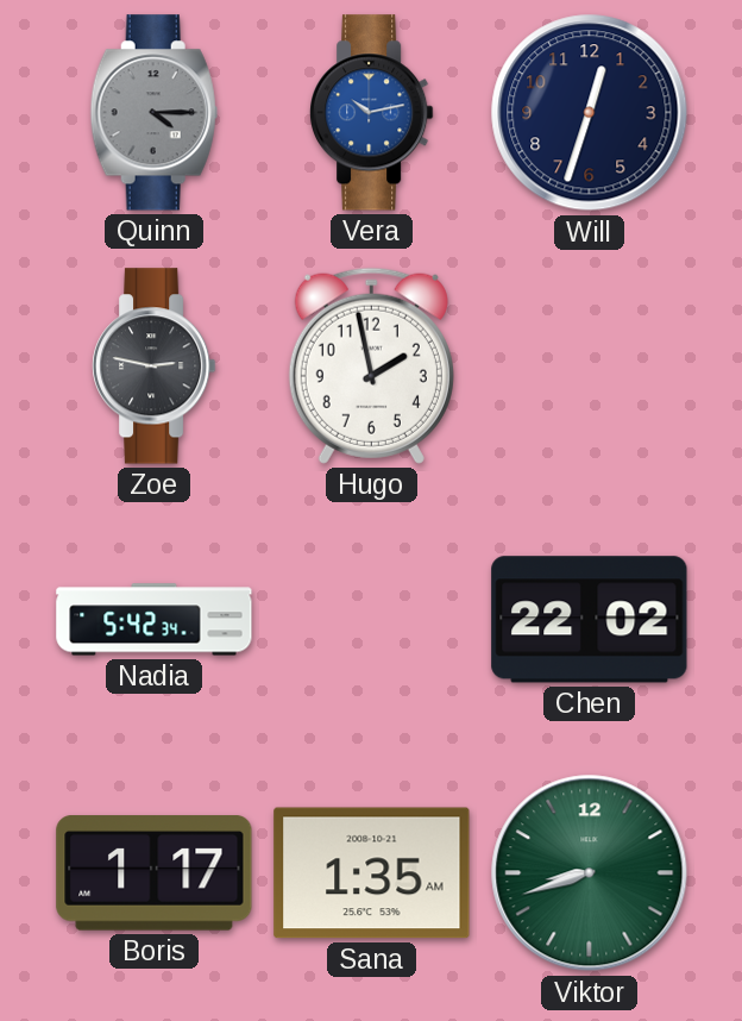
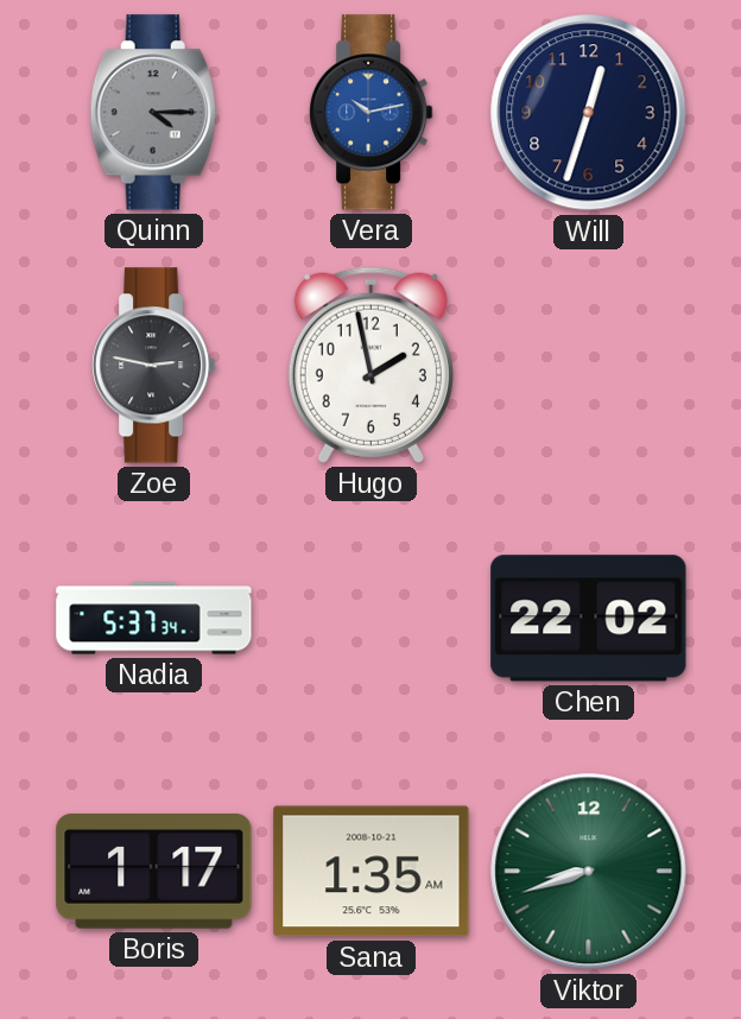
Nadia: 5:42 -> 5:37 (154, 619)
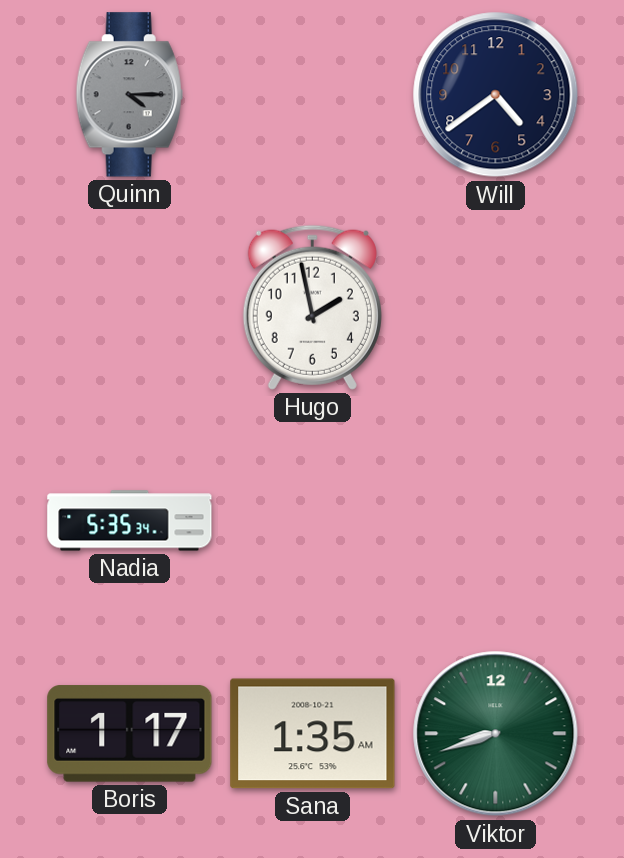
Vera: 10:13 -> none (372, 113)
Will: 12:33 -> 4:39 (496, 95)
Zoe: 2:47 -> none (154, 366)
Nadia: 5:37 -> 5:35 (130, 521)
Chen: 22:02 -> none (589, 619)
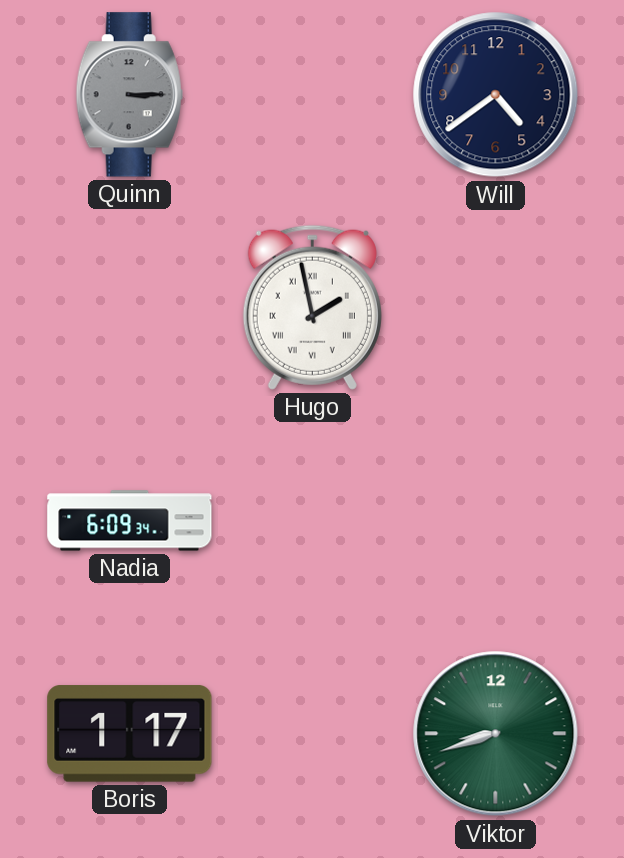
Quinn: 4:15 -> 3:15 (129, 95)
Hugo numerals: Arabic -> Roman (312, 307)
Nadia: 5:35 -> 6:09 (130, 521)
Sana: 1:35 -> none (313, 734)
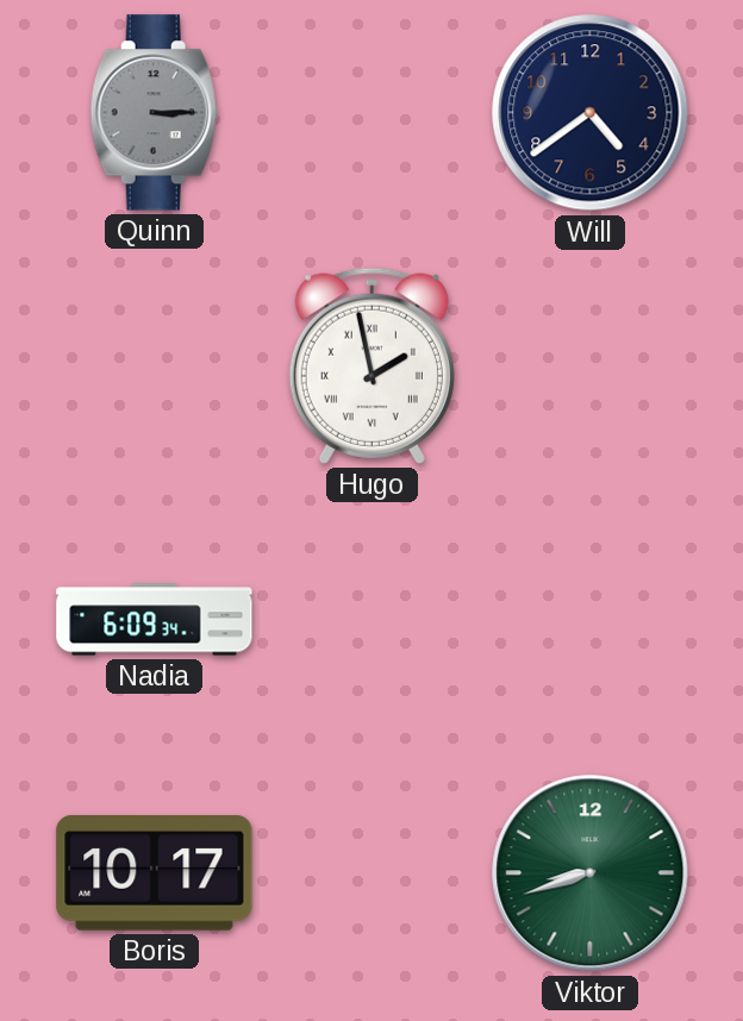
Boris: 1:17 -> 10:17 (155, 873)
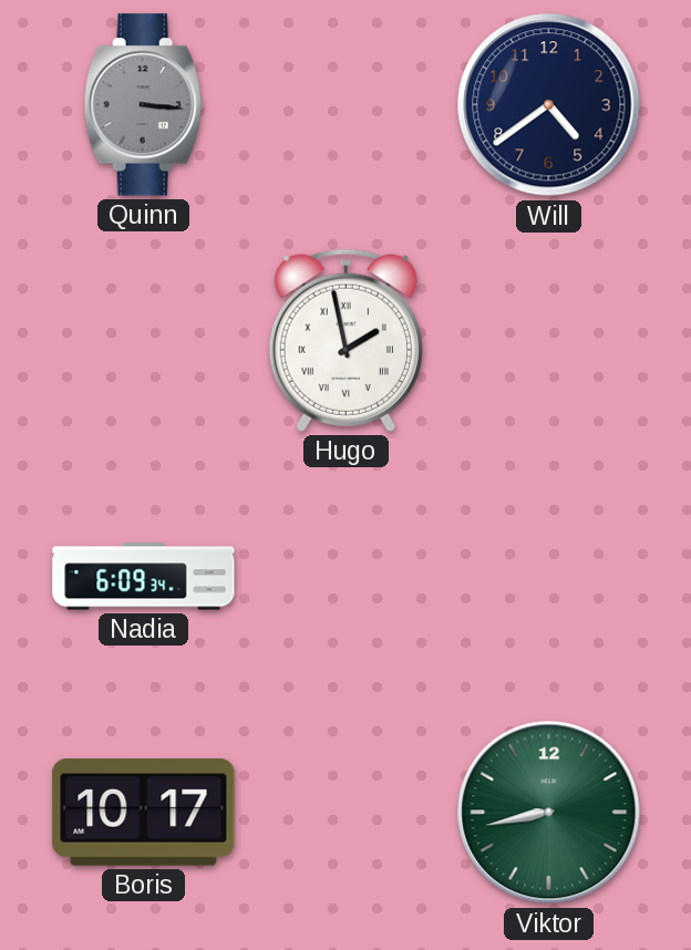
Quinn: 3:15 -> 3:16 (143, 105)
Viktor: 8:42 -> 8:43 (549, 813)
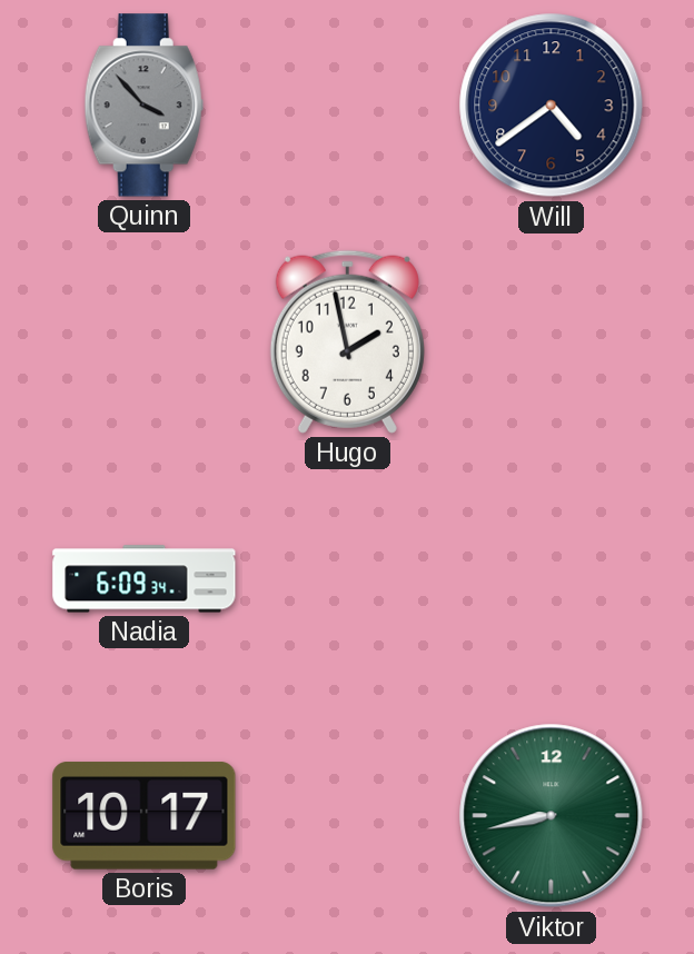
Quinn: 3:16 -> 3:53 (143, 106)
Hugo numerals: Roman -> Arabic (347, 341)
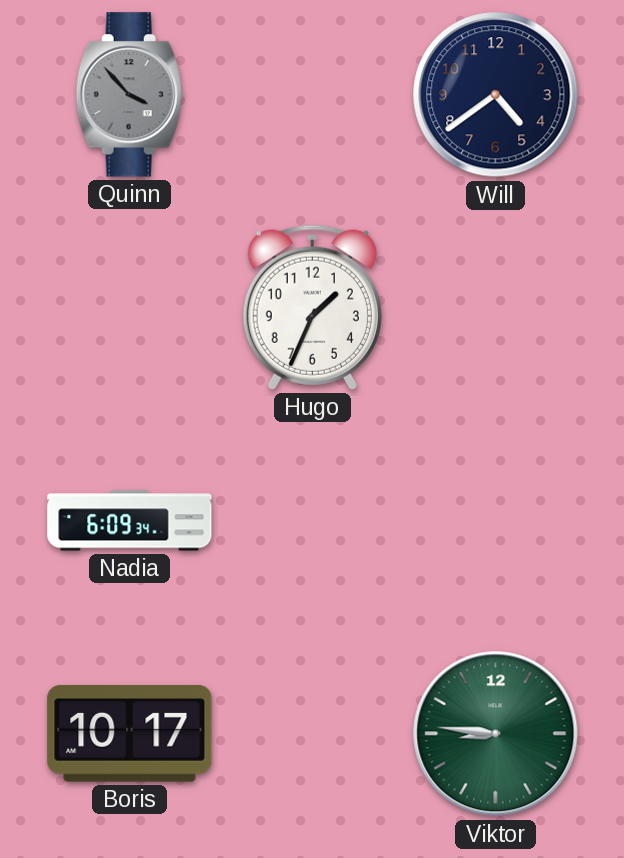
Hugo: 1:58 -> 1:34 (312, 307)
Viktor: 8:43 -> 8:46 (496, 734)
